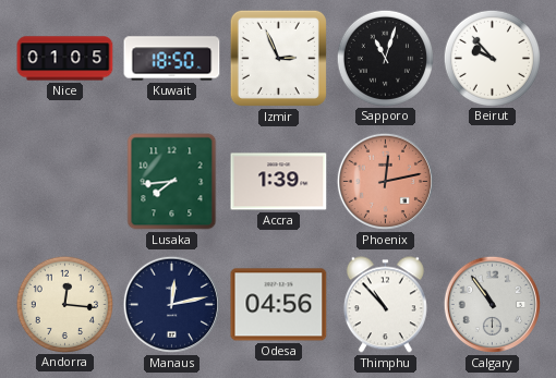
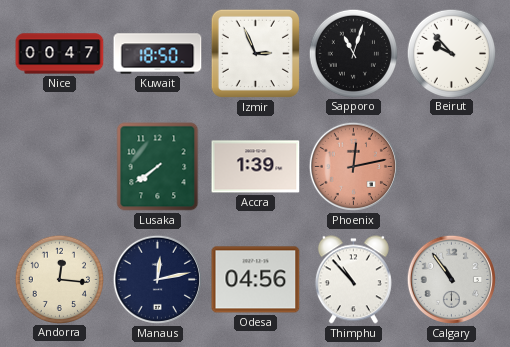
Nice: 01:05 -> 00:47 (60, 54)
Lusaka: 7:44 -> 7:39 (158, 167)
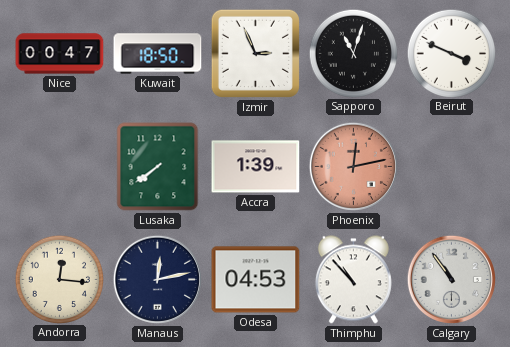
Beirut: 9:53 -> 3:49 (451, 53)
Odesa: 04:56 -> 04:53 (256, 280)
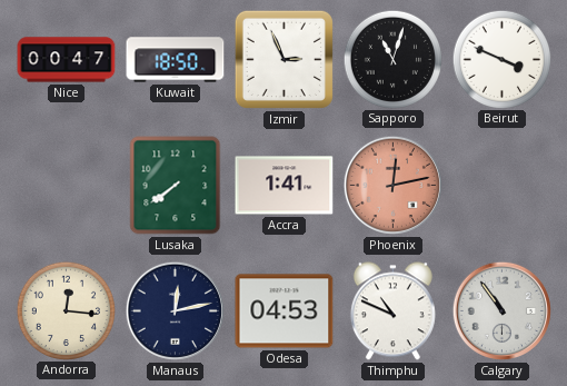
Accra: 1:39 -> 1:41 (285, 186)
Thimphu: 10:53 -> 10:49 (392, 311)
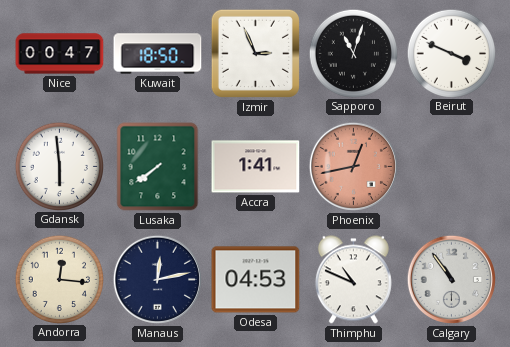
Gdansk: none -> 5:59 (59, 166)
Phoenix: 12:13 -> 12:43 (353, 166)
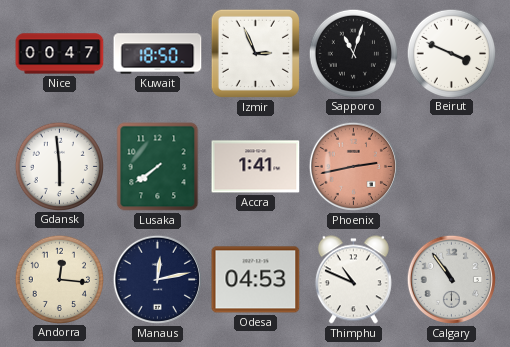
Phoenix: 12:43 -> 2:43 (353, 166)
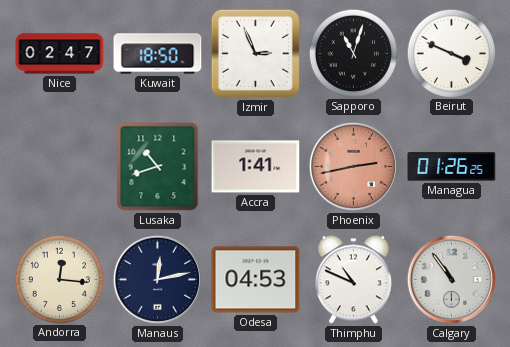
Nice: 00:47 -> 02:47 (60, 54)
Gdansk: 5:59 -> none (59, 166)
Lusaka: 7:39 -> 10:42 (158, 167)
Managua: none -> 01:26 (452, 167)
